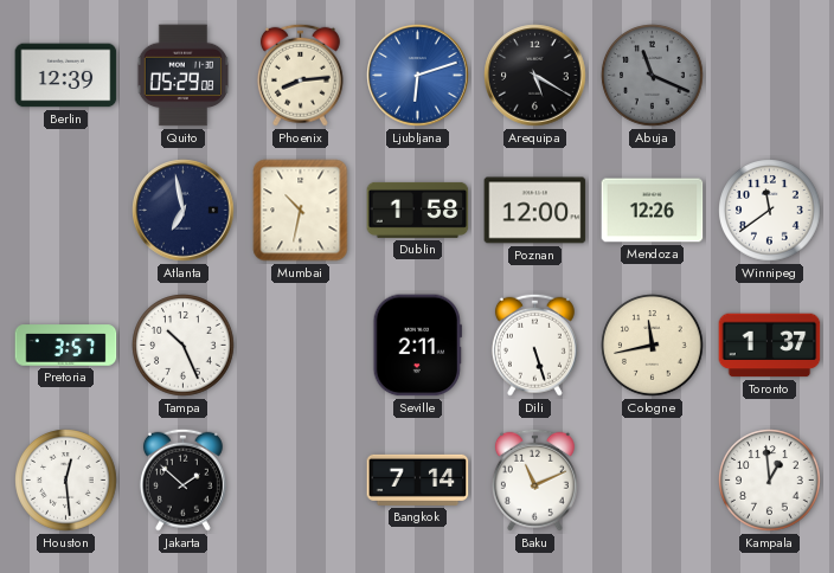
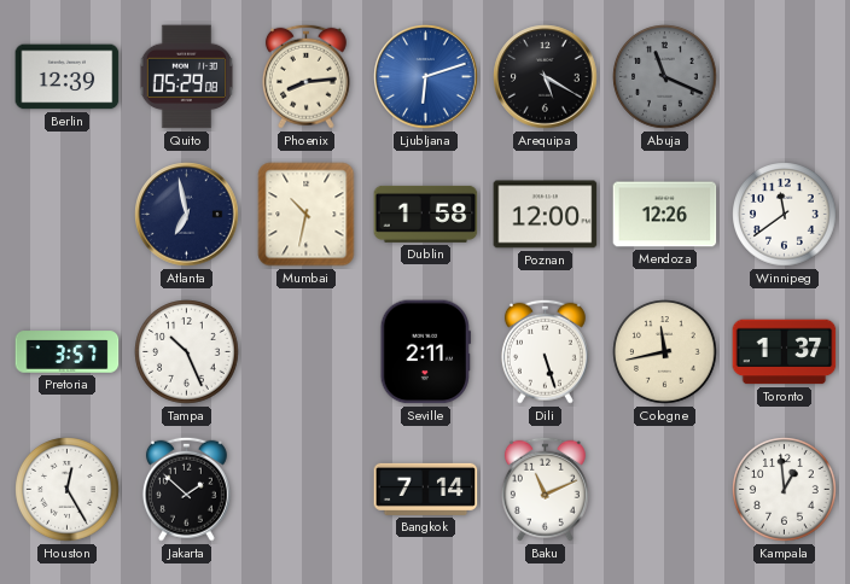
Houston: 12:29 -> 12:25 (68, 490)
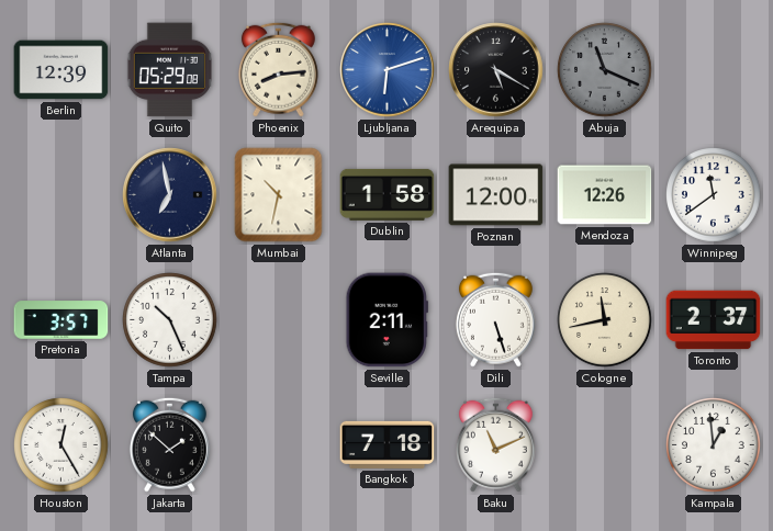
Toronto: 1:37 -> 2:37 (714, 320)
Bangkok: 7:14 -> 7:18 (388, 444)
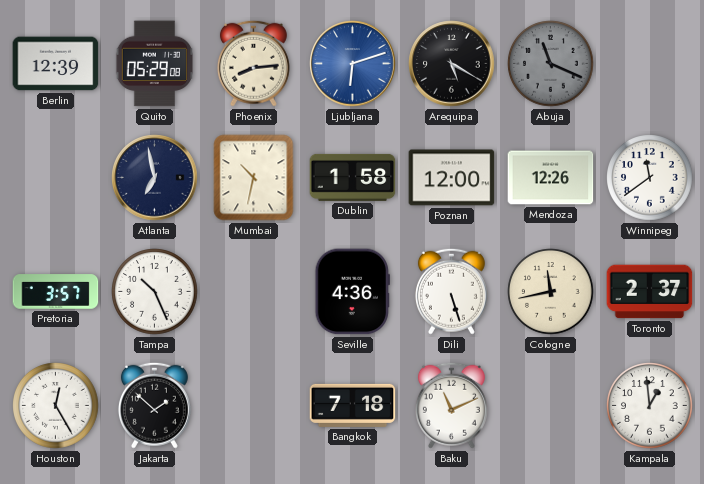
Seville: 2:11 -> 4:36 (352, 292)
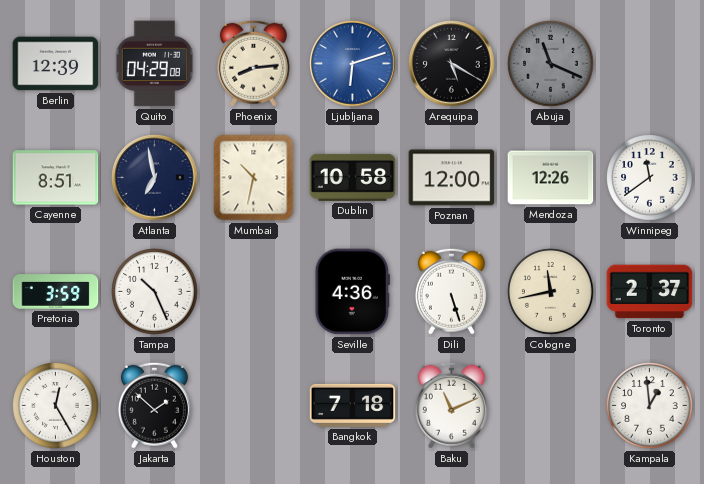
Quito: 05:29 -> 04:29 (154, 64)
Cayenne: none -> 8:51 (56, 178)
Dublin: 1:58 -> 10:58 (353, 177)
Pretoria: 3:57 -> 3:59 (56, 292)
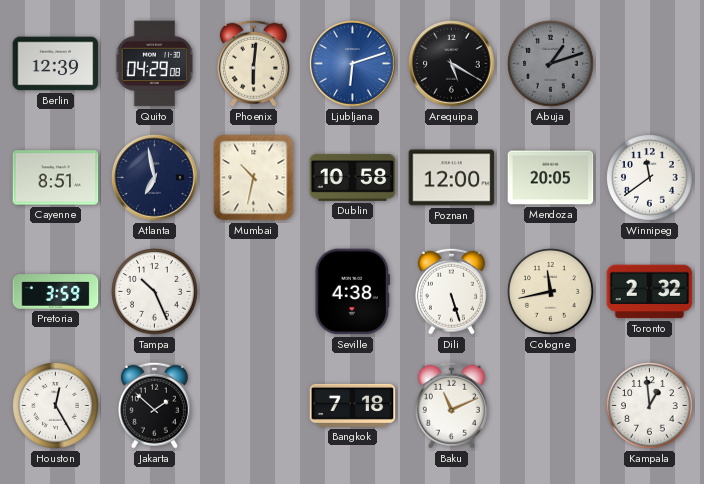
Phoenix: 8:14 -> 6:01 (253, 63)
Abuja: 11:19 -> 1:12 (551, 64)
Mendoza: 12:26 -> 20:05 (551, 178)
Seville: 4:36 -> 4:38 (352, 292)
Toronto: 2:37 -> 2:32 (650, 292)
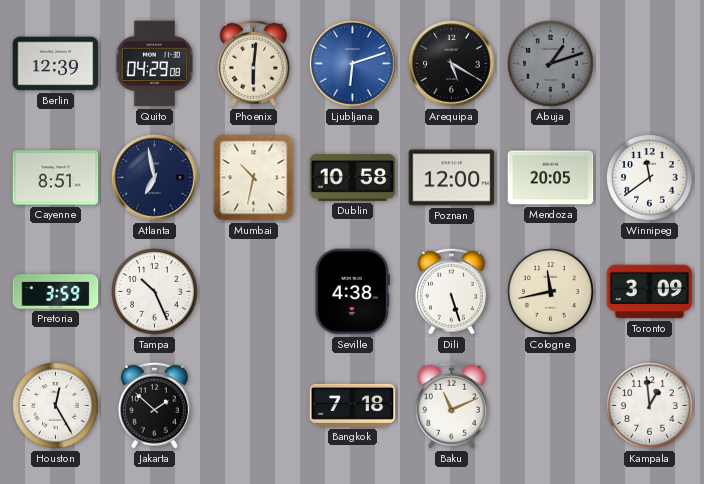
Toronto: 2:32 -> 3:09 (650, 292)
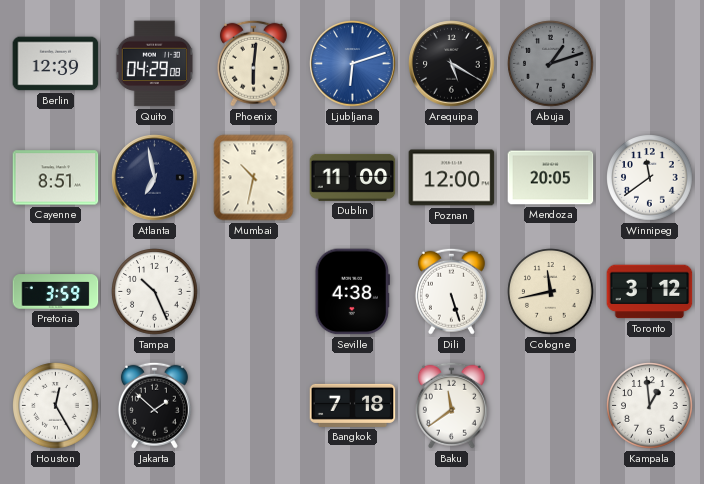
Dublin: 10:58 -> 11:00 (353, 177)
Toronto: 3:09 -> 3:12 (650, 292)
Baku: 11:11 -> 11:39 (451, 405)
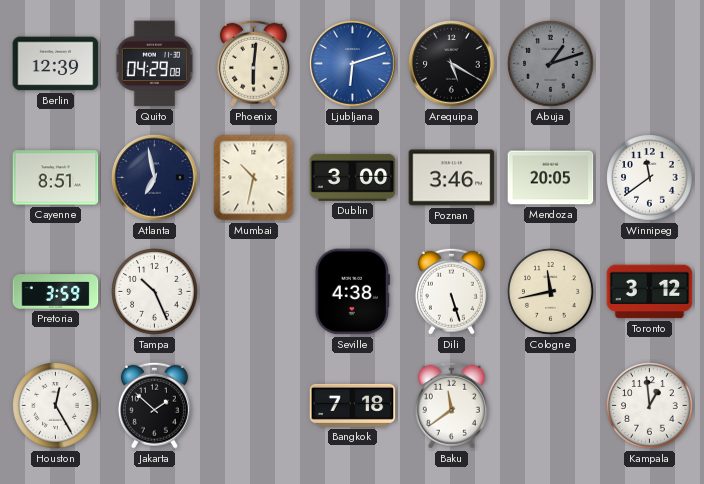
Dublin: 11:00 -> 3:00 (353, 177)
Poznan: 12:00 -> 3:46 (452, 178)
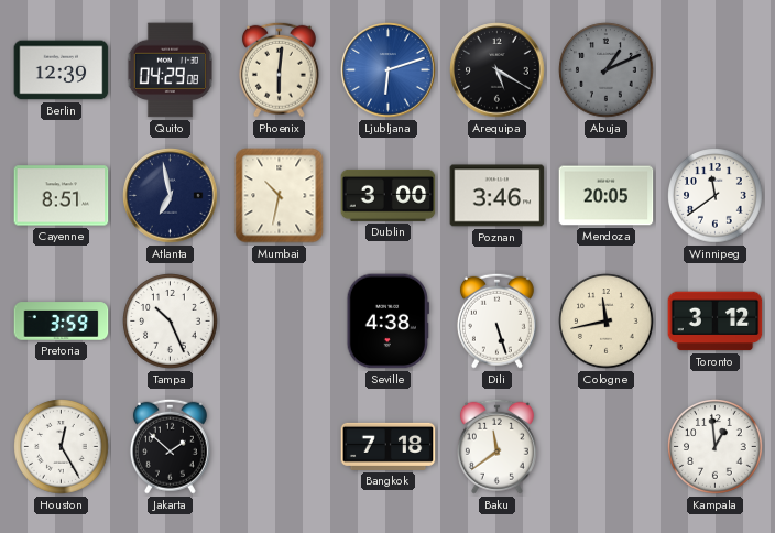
Abuja: 1:12 -> 1:11 (607, 70)
